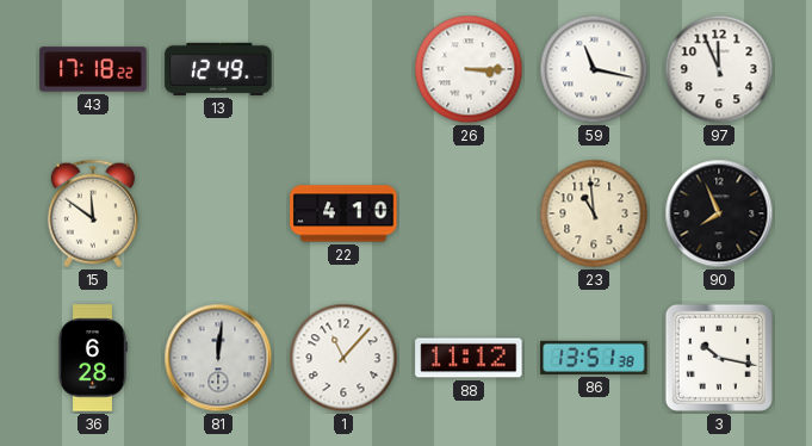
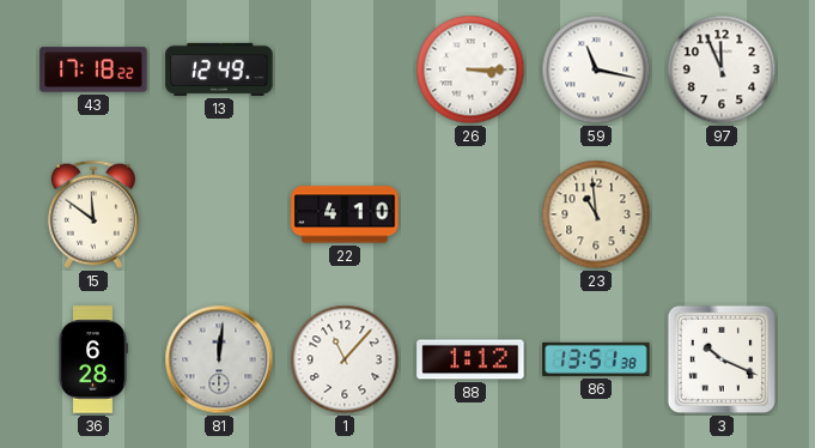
90: 7:56 -> none (719, 213)
88: 11:12 -> 1:12 (470, 359)
3: 10:17 -> 10:19 (722, 359)
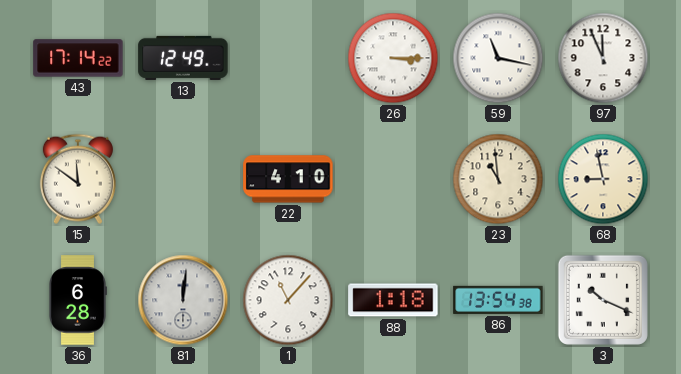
43: 17:18 -> 17:14 (78, 58)
68: none -> 8:58 (603, 179)
88: 1:12 -> 1:18 (393, 300)
86: 13:51 -> 13:54 (498, 300)
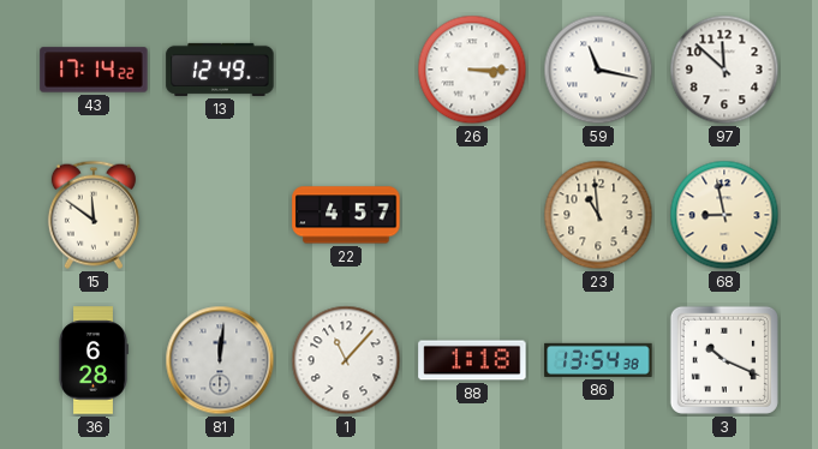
97: 11:56 -> 11:52 (724, 70)
22: 4:10 -> 4:57 (346, 215)
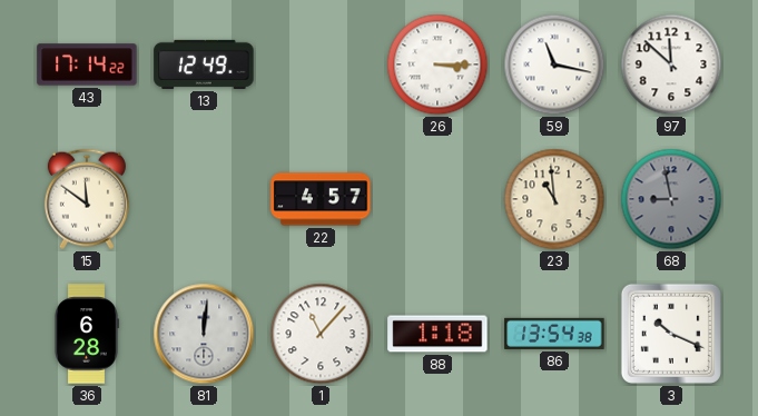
68 dial: cream -> grey (671, 199)
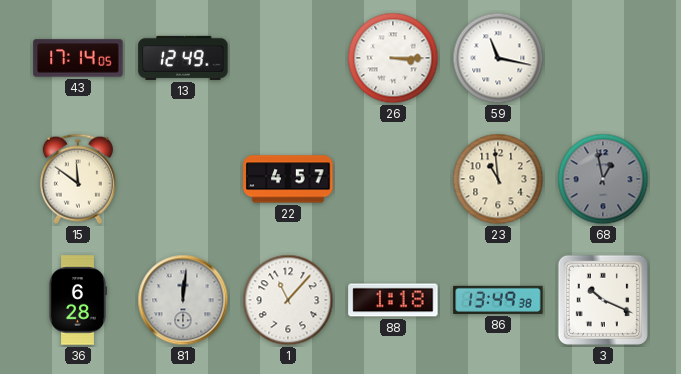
43: 17:14:22 -> 17:14:05 (78, 58)
97: 11:52 -> none (671, 65)
68: 8:58 -> 12:58 (603, 179)
86: 13:54 -> 13:49 (498, 300)
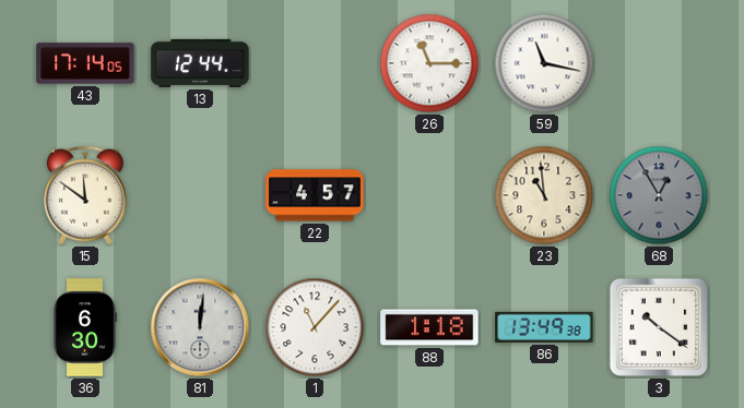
13: 12:49 -> 12:44 (200, 63)
26: 3:15 -> 11:15 (429, 63)
68: 12:58 -> 12:55 (659, 195)
36: 6:28 -> 6:30 (85, 327)
3: 10:19 -> 10:21 (659, 327)
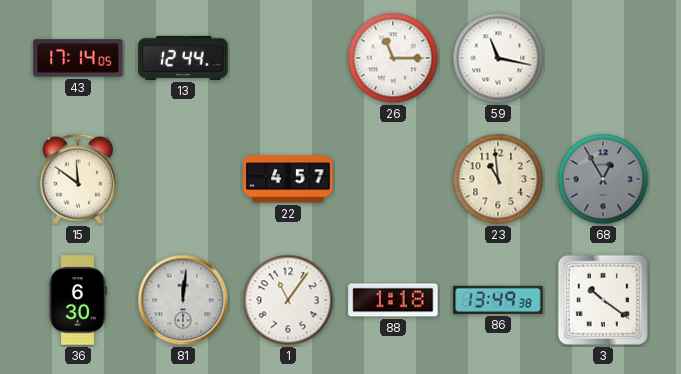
1: 11:07 -> 11:06 (288, 300)
